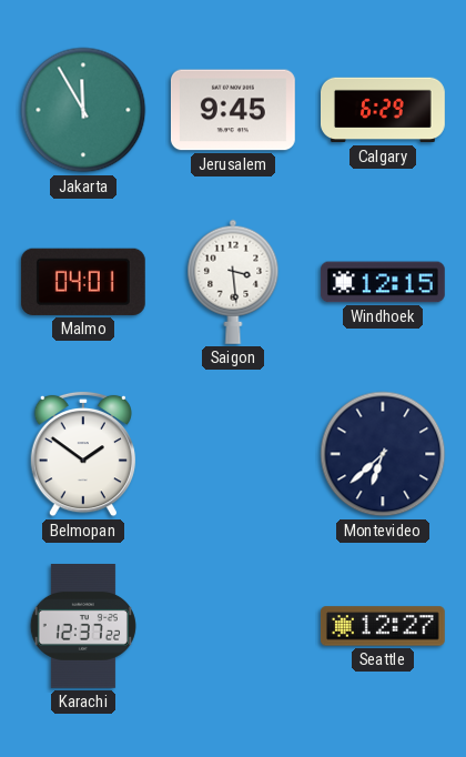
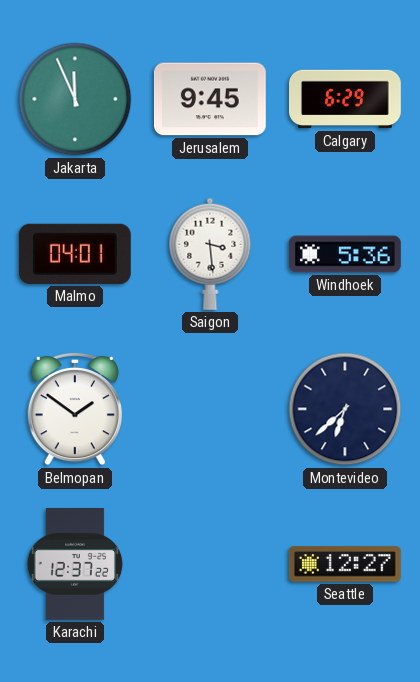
Jakarta: 11:55 -> 11:56 (75, 99)
Windhoek: 12:15 -> 5:36 (345, 254)
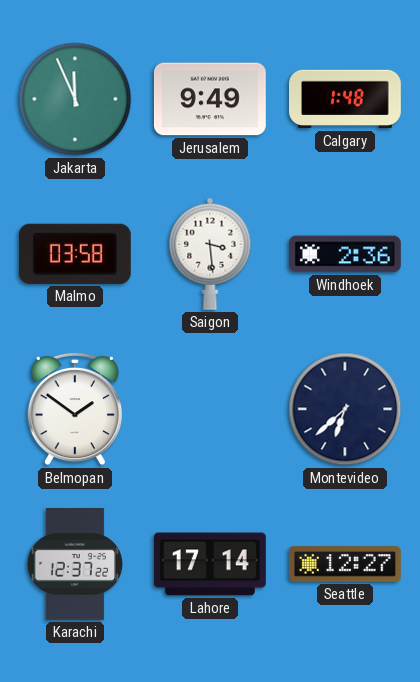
Jerusalem: 9:45 -> 9:49 (210, 99)
Calgary: 6:29 -> 1:48 (346, 99)
Malmo: 04:01 -> 03:58 (75, 254)
Windhoek: 5:36 -> 2:36 (345, 254)
Lahore: none -> 17:14 (210, 564)
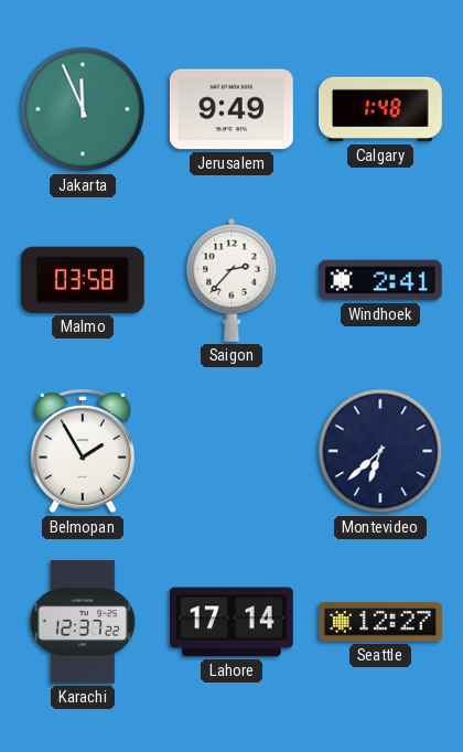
Saigon: 3:29 -> 2:37 (232, 280)
Windhoek: 2:36 -> 2:41 (380, 280)
Belmopan: 1:51 -> 1:55 (82, 451)
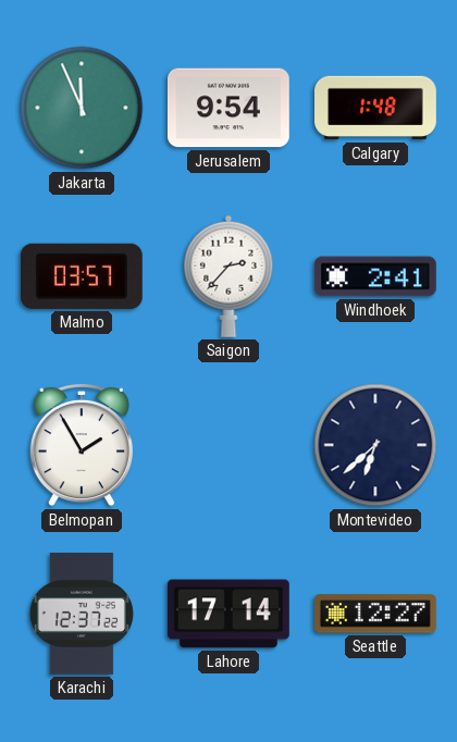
Jerusalem: 9:49 -> 9:54 (228, 108)
Malmo: 03:58 -> 03:57 (82, 276)
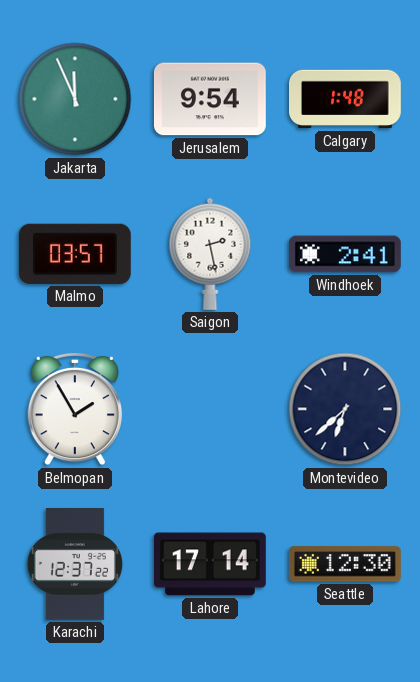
Saigon: 2:37 -> 2:28 (210, 254)
Seattle: 12:27 -> 12:30 (346, 564)
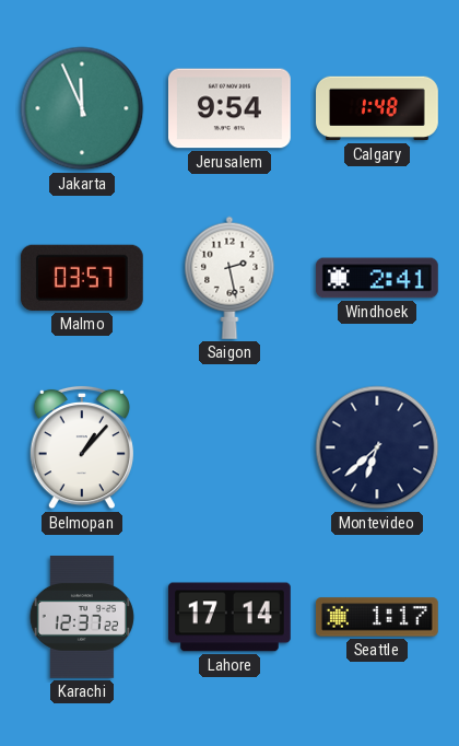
Belmopan: 1:55 -> 1:07 (81, 447)
Seattle: 12:30 -> 1:17 (378, 617)
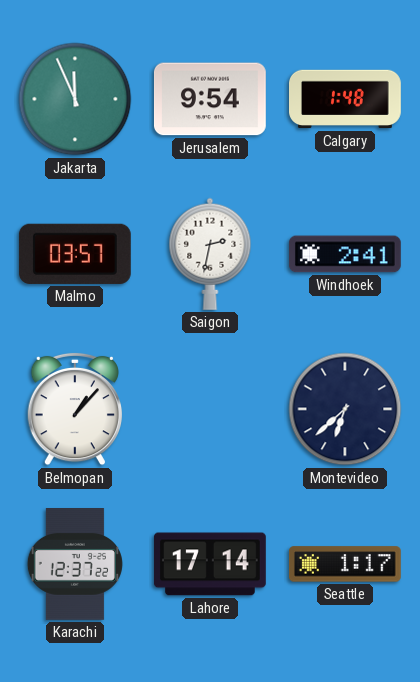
Saigon: 2:28 -> 2:32 (210, 254)
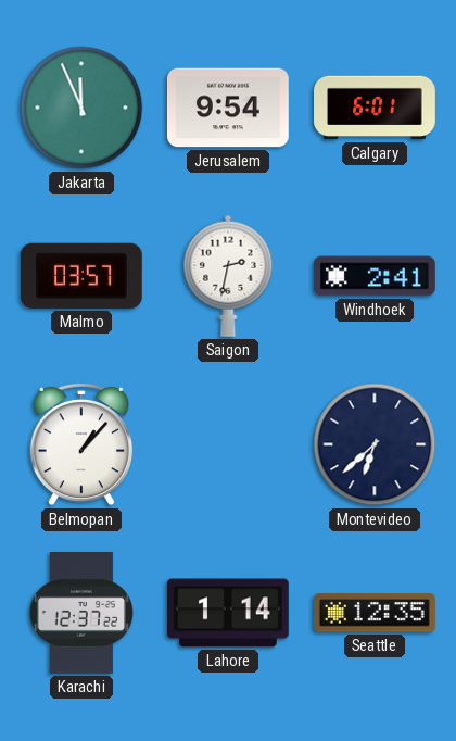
Calgary: 1:48 -> 6:01 (376, 108)
Lahore: 17:14 -> 1:14 (228, 613)
Seattle: 1:17 -> 12:35 (376, 613)
